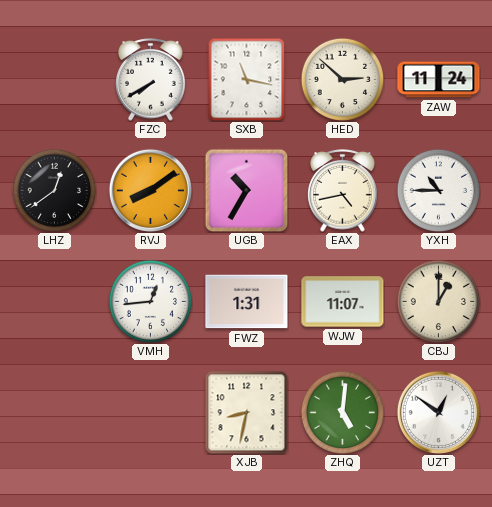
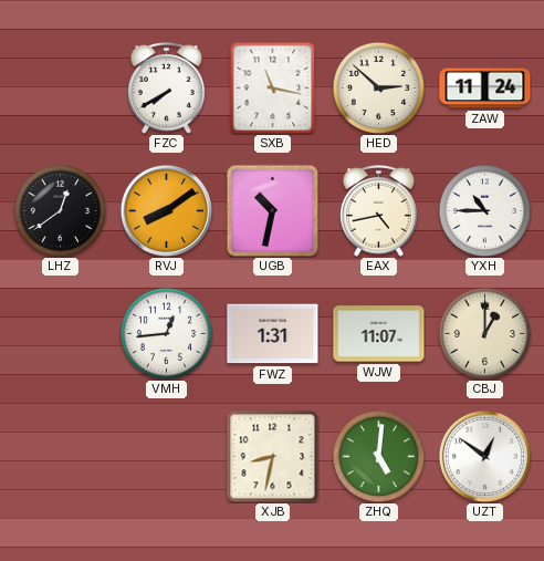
UGB: 10:35 -> 10:32 (272, 210)
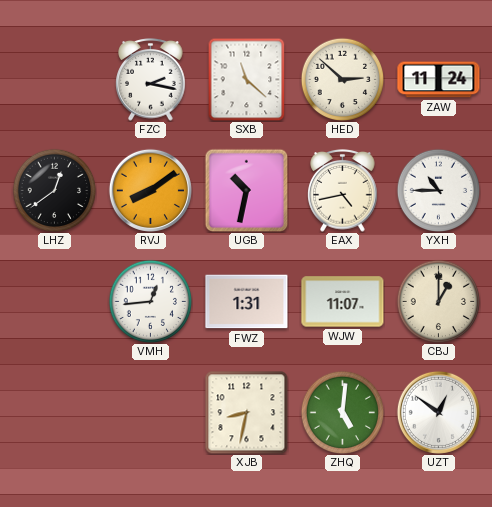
FZC: 7:40 -> 2:17 (151, 80)
SXB: 11:17 -> 11:22 (247, 79)
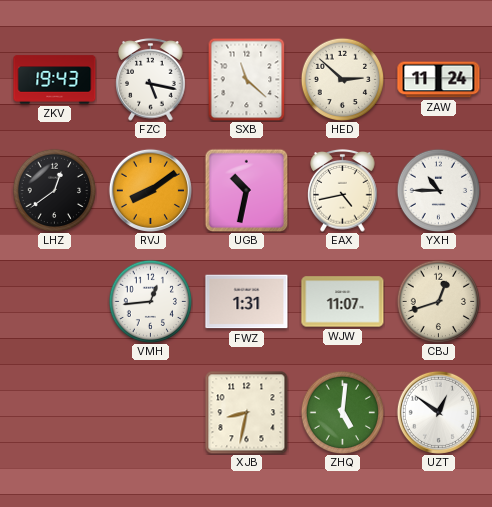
ZKV: none -> 19:43 (55, 80)
FZC: 2:17 -> 5:17 (151, 80)
CBJ: 1:00 -> 12:42 (438, 301)
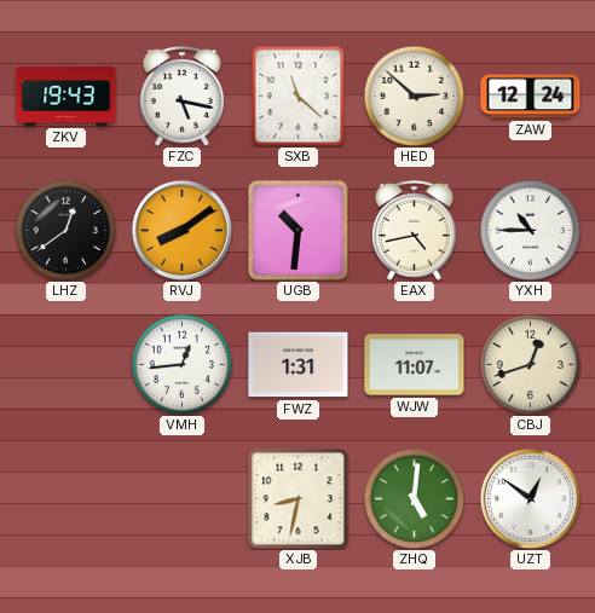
ZAW: 11:24 -> 12:24 (531, 97)
UGB: 10:32 -> 10:31 (297, 230)
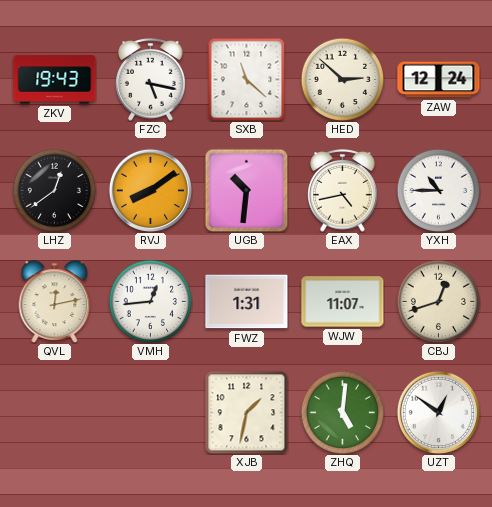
QVL: none -> 12:13 (55, 302)
XJB: 8:32 -> 1:32 (246, 412)
